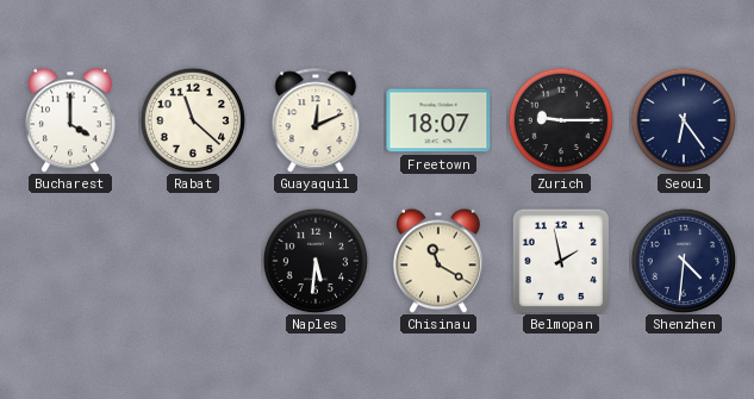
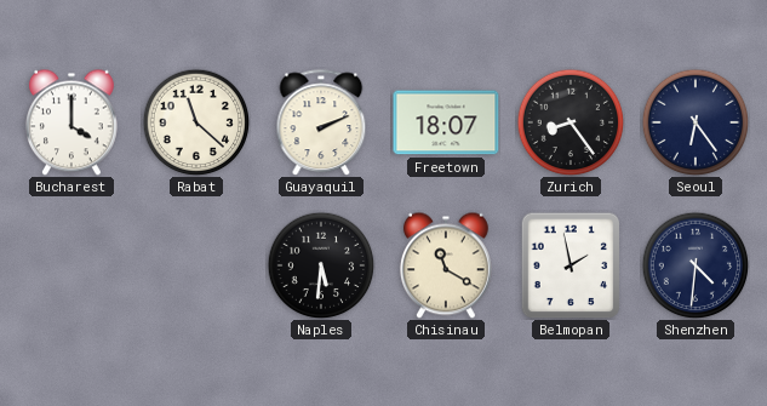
Guayaquil: 12:11 -> 2:11 (321, 122)
Zurich: 9:15 -> 8:24 (571, 122)
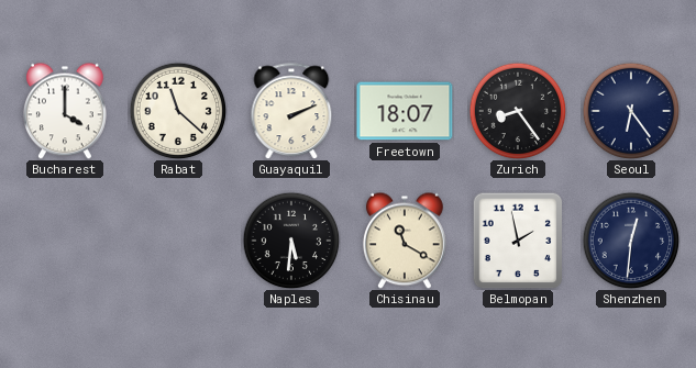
Shenzhen: 4:31 -> 12:31 (631, 241)
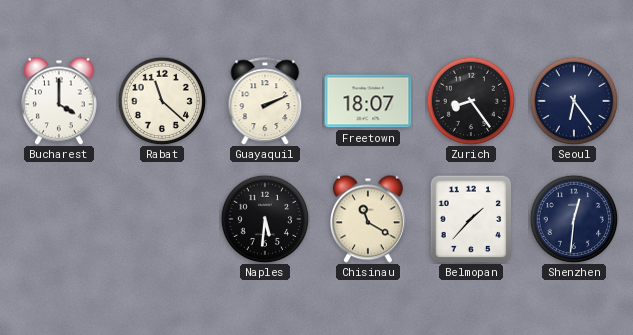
Belmopan: 1:58 -> 1:37 (471, 219)
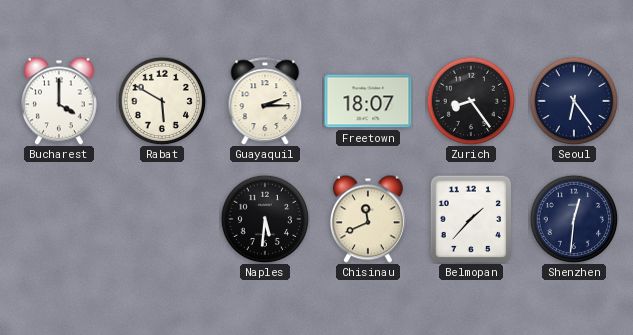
Rabat: 11:22 -> 5:50 (162, 101)
Guayaquil: 2:11 -> 2:15 (265, 101)
Chisinau: 11:20 -> 11:41 (368, 219)
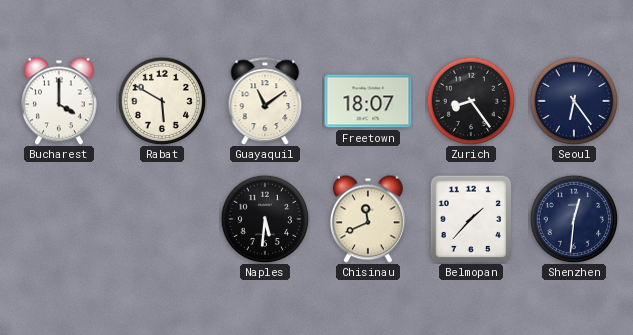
Guayaquil: 2:15 -> 11:09 (265, 101)
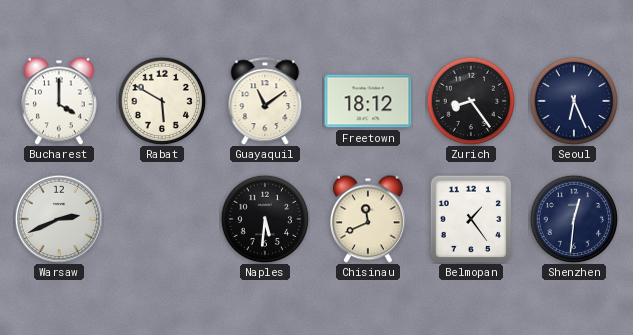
Freetown: 18:07 -> 18:12 (368, 101)
Seoul: 6:24 -> 6:26 (574, 101)
Warsaw: none -> 2:41 (58, 218)
Belmopan: 1:37 -> 1:24 (471, 219)
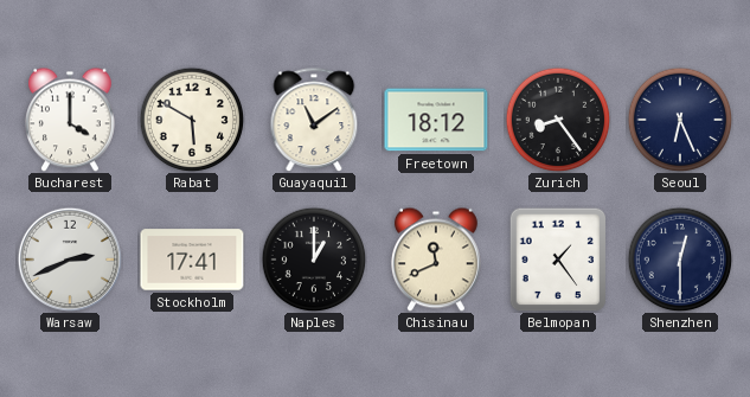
Stockholm: none -> 17:41 (192, 260)
Naples: 5:31 -> 1:00 (314, 260)
Shenzhen: 12:31 -> 12:30 (680, 260)
